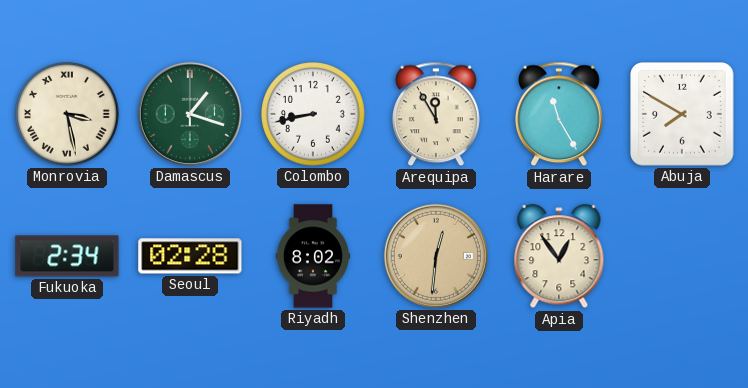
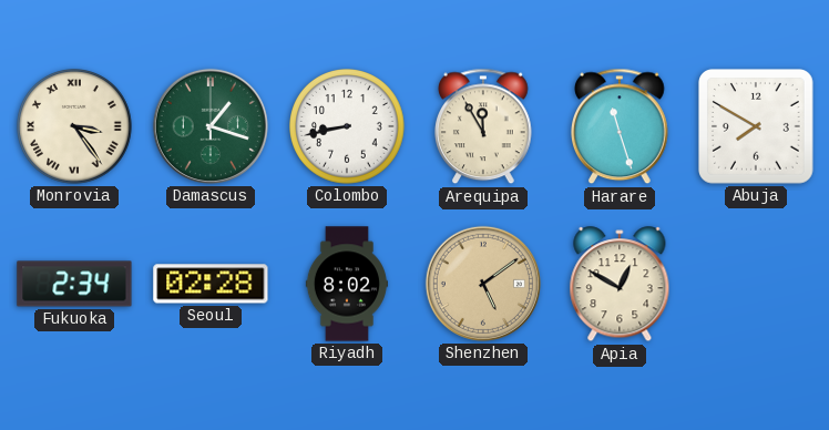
Monrovia: 3:28 -> 3:24 (75, 127)
Harare: 11:25 -> 11:27 (621, 126)
Shenzhen: 12:31 -> 5:09 (483, 284)
Apia: 12:54 -> 12:50 (620, 285)
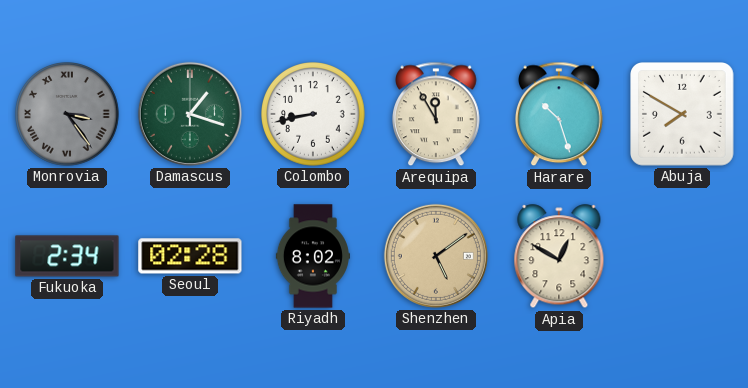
Monrovia dial: cream -> grey (68, 115)
Harare: 11:27 -> 10:27 (560, 114)
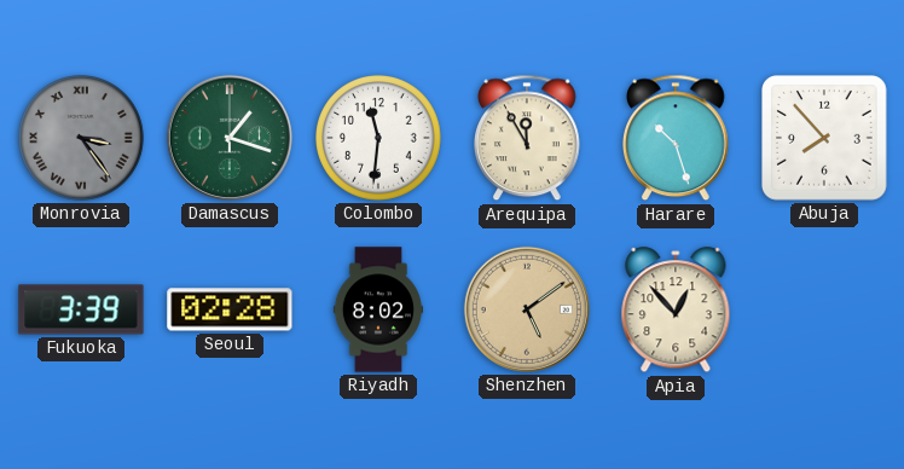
Colombo: 8:43 -> 11:31 (379, 139)
Abuja: 7:50 -> 7:53 (825, 139)
Fukuoka: 2:34 -> 3:39 (81, 309)
Apia: 12:50 -> 12:53 (676, 311)
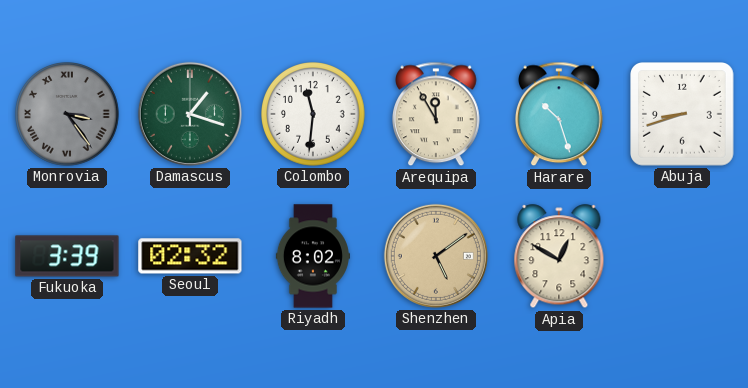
Abuja: 7:53 -> 8:42 (683, 115)
Seoul: 02:28 -> 02:32 (190, 256)
Apia: 12:53 -> 12:50 (559, 257)
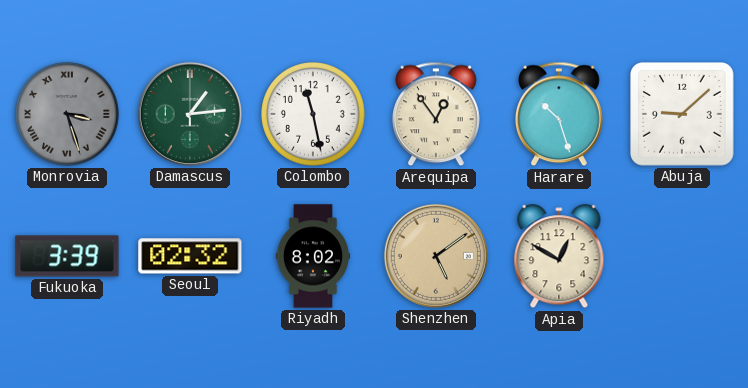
Monrovia: 3:24 -> 3:27 (68, 115)
Damascus: 1:18 -> 1:14 (190, 114)
Colombo: 11:31 -> 11:28 (314, 115)
Arequipa: 11:55 -> 12:54 (437, 114)
Abuja: 8:42 -> 9:08 (683, 115)
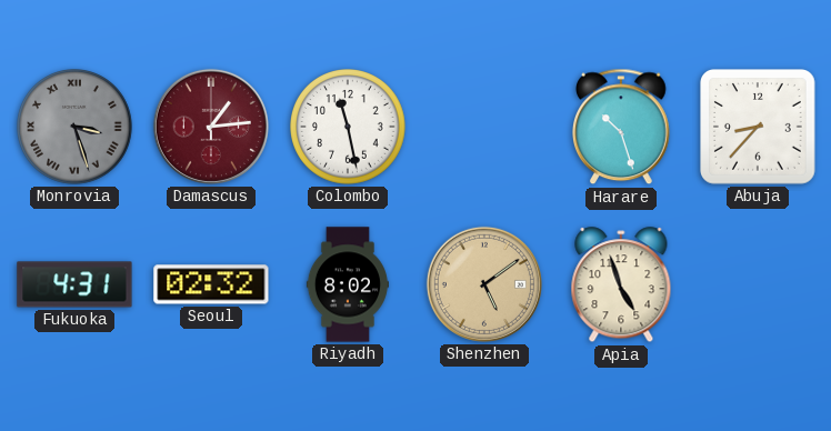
Damascus dial: green -> burgundy (211, 127)
Arequipa: 12:54 -> none (437, 114)
Abuja: 9:08 -> 8:37 (759, 128)
Fukuoka: 3:39 -> 4:31 (74, 284)
Apia: 12:50 -> 4:57 (621, 285)
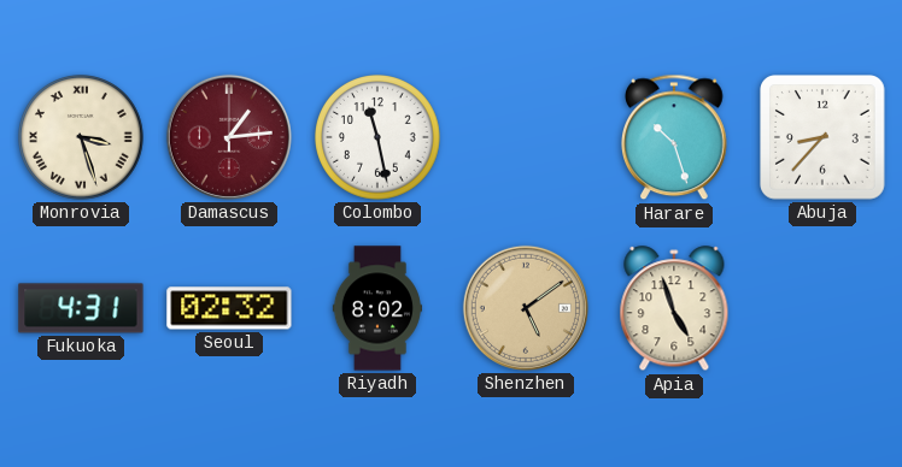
Monrovia dial: grey -> cream (82, 138)
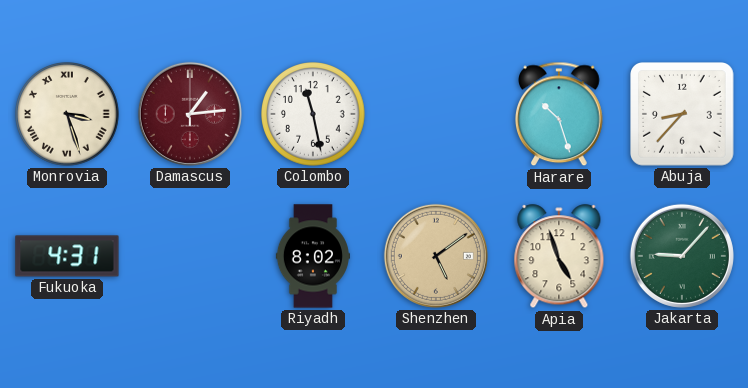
Seoul: 02:32 -> none (229, 308)
Jakarta: none -> 9:07 (682, 256)
